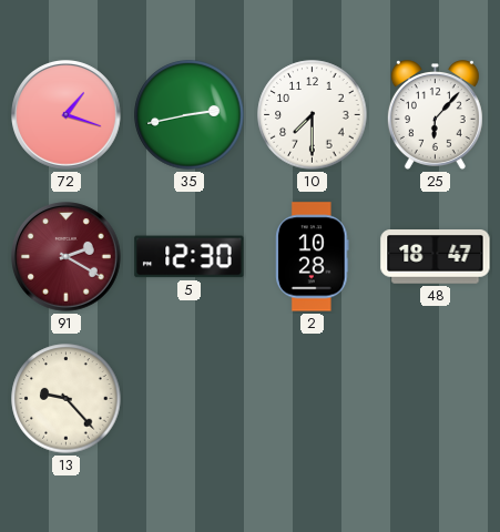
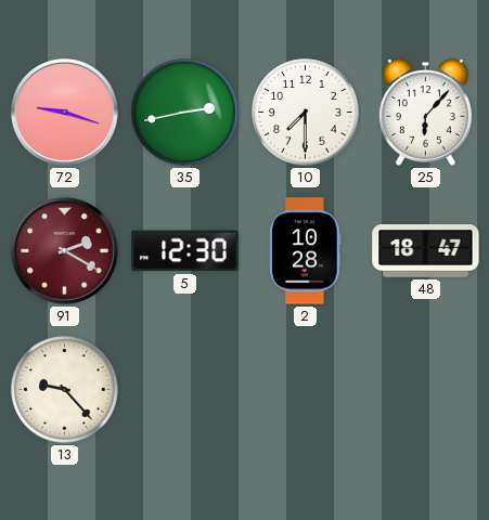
72: 1:18 -> 9:18 (65, 113)
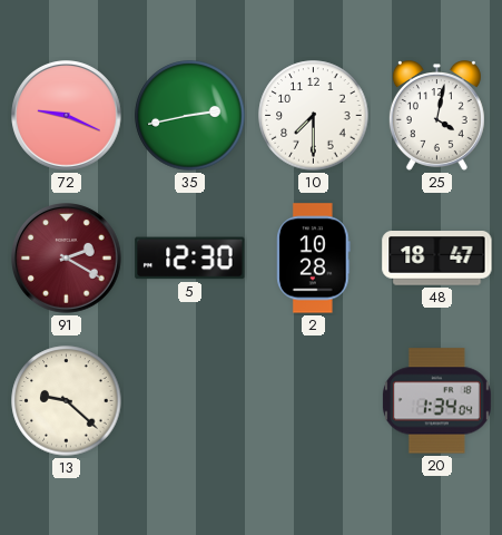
72: 9:18 -> 9:19 (67, 116)
25: 6:07 -> 4:02 (436, 116)
13: 9:23 -> 9:22 (67, 401)
20: none -> 1:34 (436, 401)
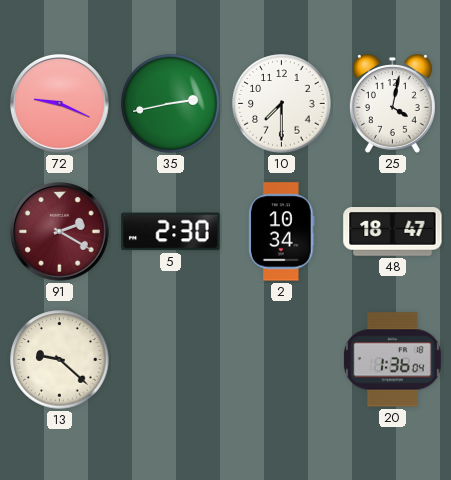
5: 12:30 -> 2:30 (171, 232)
2: 10:28 -> 10:34 (282, 232)
20: 1:34 -> 1:36 (392, 360)
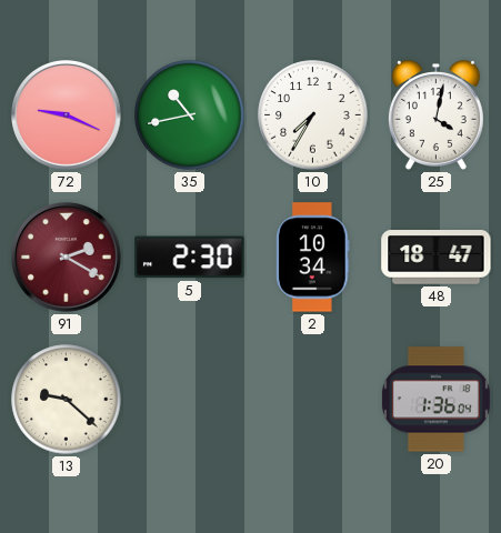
35: 2:43 -> 10:43 (190, 115)
10: 7:30 -> 7:35 (313, 115)
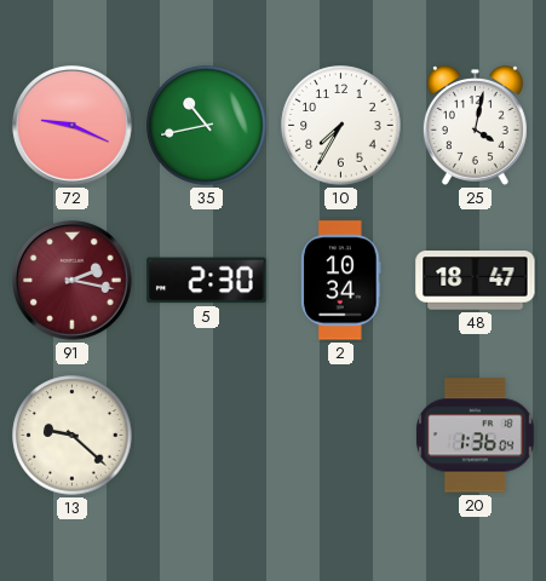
91: 2:20 -> 2:17 (73, 281)
